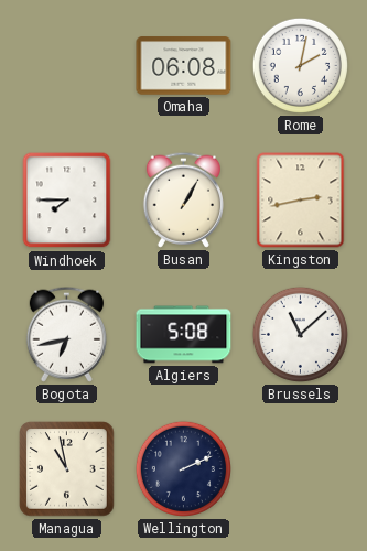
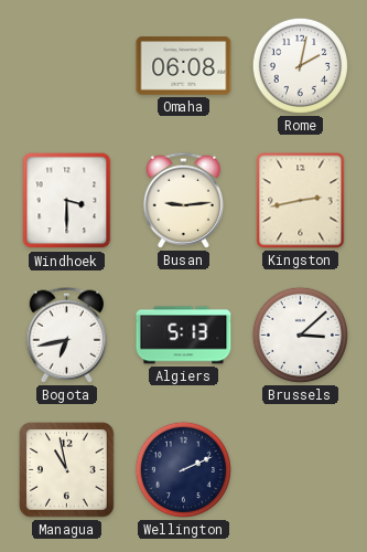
Windhoek: 7:45 -> 3:30 (67, 201)
Busan: 1:05 -> 9:14 (183, 200)
Algiers: 5:08 -> 5:13 (184, 336)
Brussels: 11:08 -> 3:08 (300, 335)
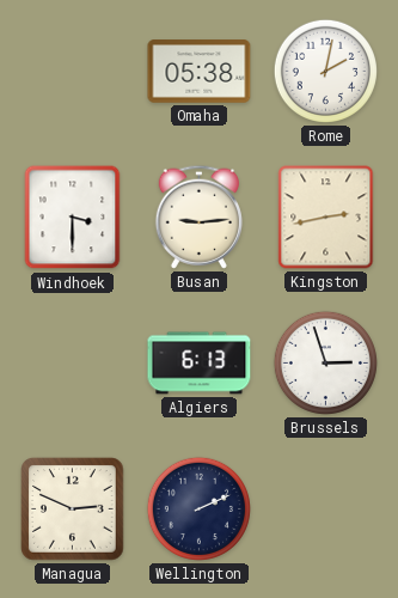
Omaha: 06:08 -> 05:38 (200, 72)
Bogota: 6:43 -> none (66, 335)
Algiers: 5:13 -> 6:13 (200, 364)
Brussels: 3:08 -> 2:57 (325, 362)
Managua: 10:58 -> 2:49 (73, 509)
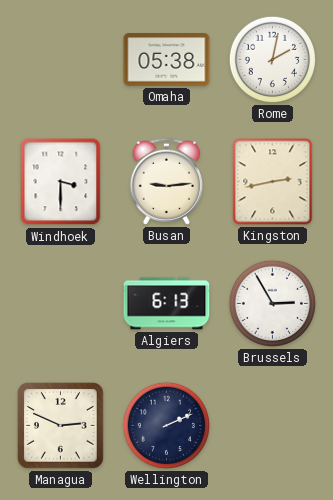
Brussels: 2:57 -> 2:55 (272, 303)
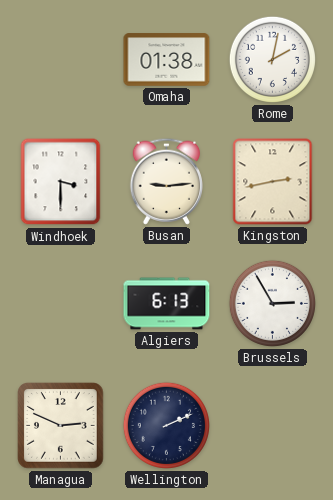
Omaha: 05:38 -> 01:38 (167, 60)
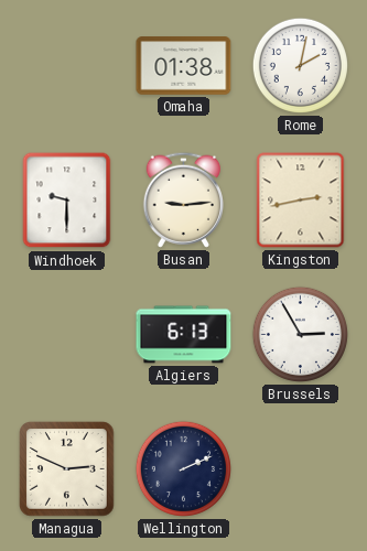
Windhoek: 3:30 -> 9:30 (67, 201)
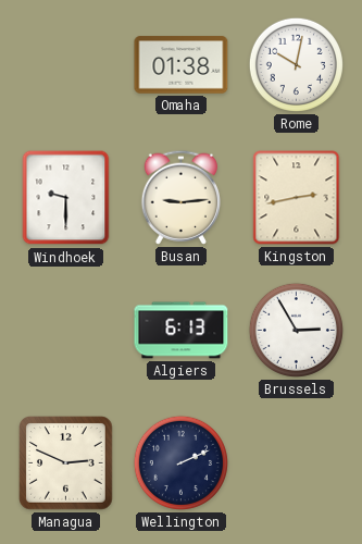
Rome: 2:02 -> 10:02 (296, 64)
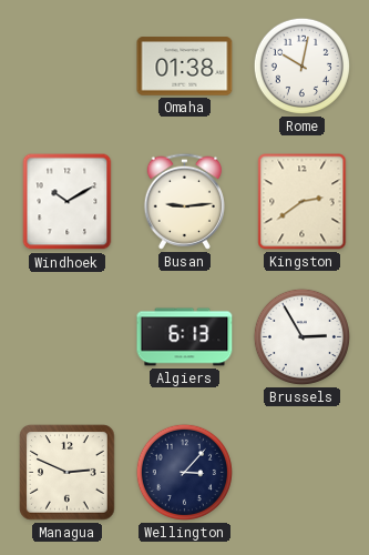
Windhoek: 9:30 -> 10:10 (68, 202)
Kingston: 2:43 -> 2:39 (303, 202)
Wellington: 2:11 -> 3:07 (184, 472)
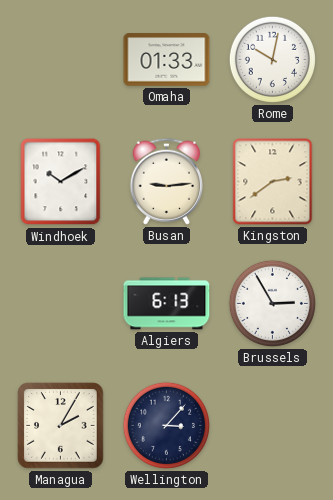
Omaha: 01:38 -> 01:33 (167, 60)
Managua: 2:49 -> 2:05 (61, 426)
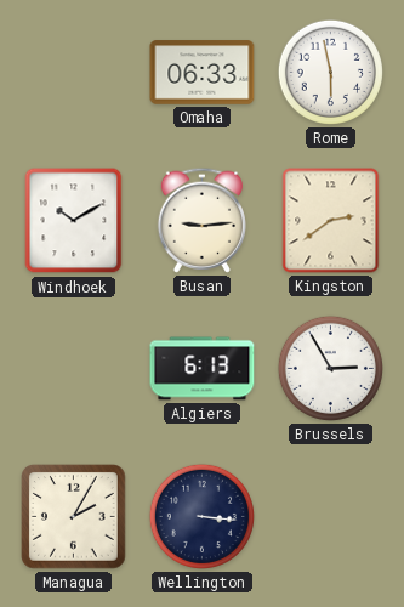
Omaha: 01:33 -> 06:33 (203, 73)
Rome: 10:02 -> 5:58 (330, 72)
Wellington: 3:07 -> 3:16 (201, 516)
